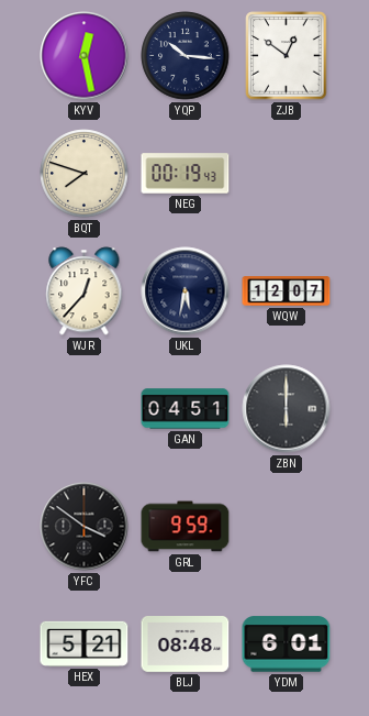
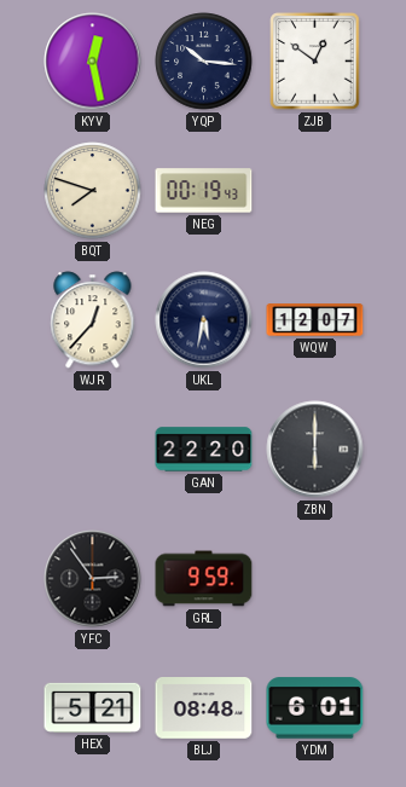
GAN: 04:51 -> 22:20 (204, 450)
YFC: 3:51 -> 2:54 (93, 579)
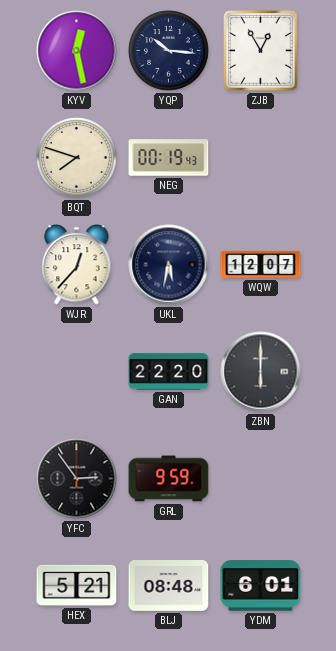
ZJB: 12:51 -> 12:55 (261, 51)
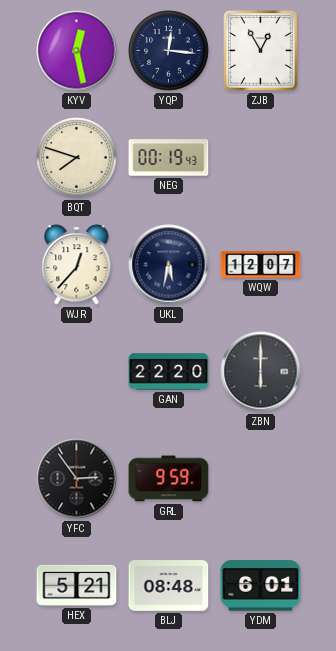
YQP: 10:16 -> 12:16 (169, 51)
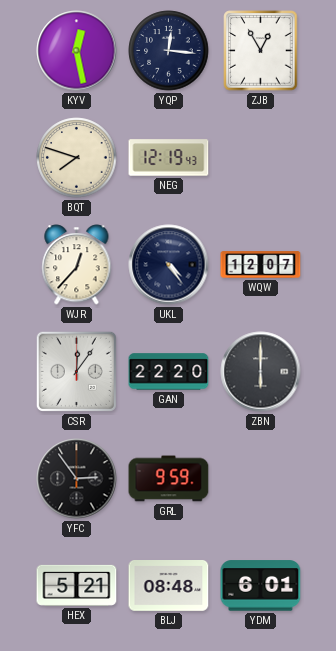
NEG: 00:19 -> 12:19 (169, 158)
UKL: 5:32 -> 4:24 (169, 265)
CSR: none -> 12:06 (76, 371)
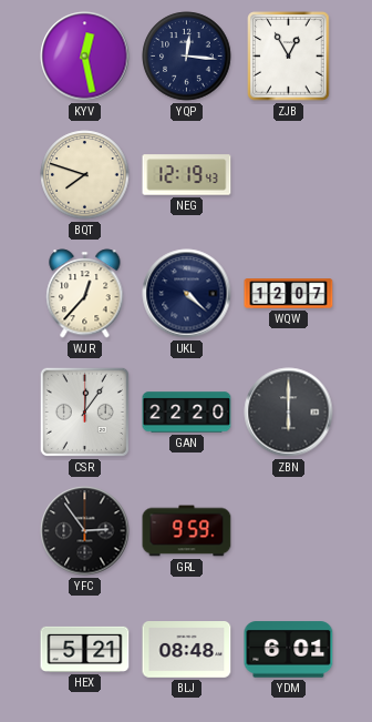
UKL: 4:24 -> 4:22 (187, 294)
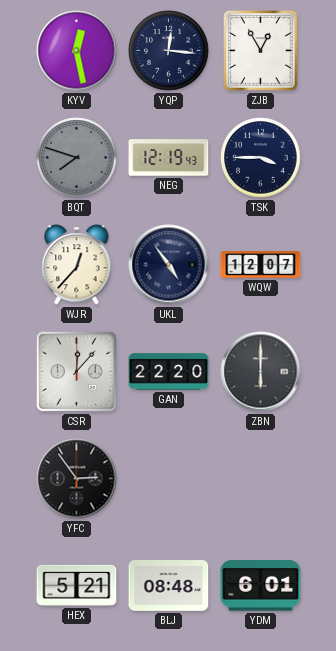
BQT dial: cream -> grey (77, 158)
TSK: none -> 3:45 (261, 158)
UKL: 4:22 -> 4:54 (169, 265)
CSR: 12:06 -> 12:07 (76, 371)
GRL: 9:59 -> none (187, 531)
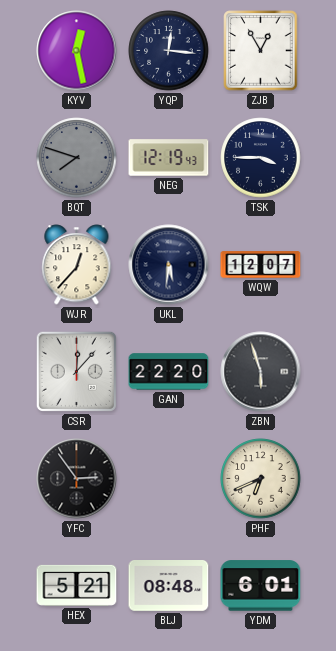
UKL: 4:54 -> 5:31 (169, 265)
ZBN: 6:00 -> 5:57 (261, 372)
PHF: none -> 6:41 (261, 479)
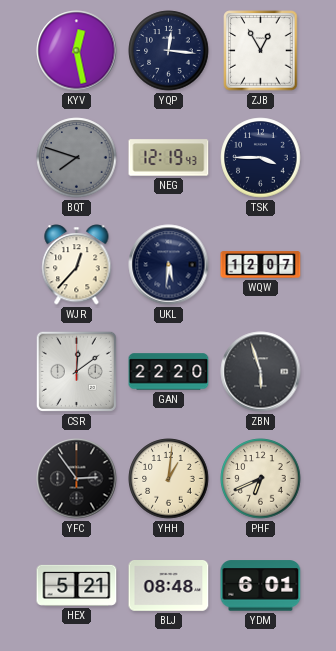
CSR: 12:07 -> 12:09 (76, 371)
YHH: none -> 1:01 (169, 479)
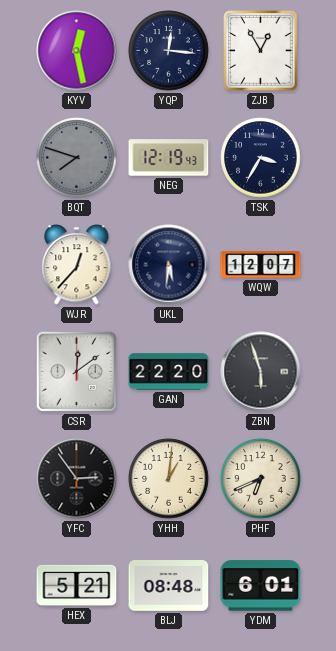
TSK: 3:45 -> 3:35 (261, 158)
